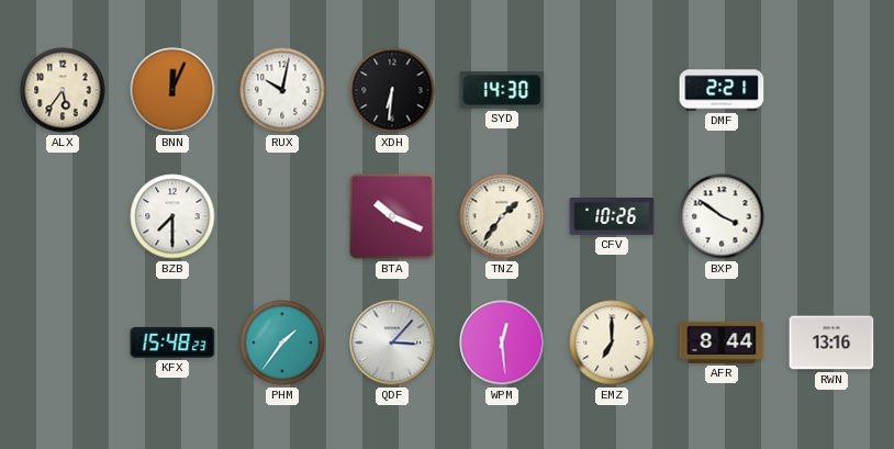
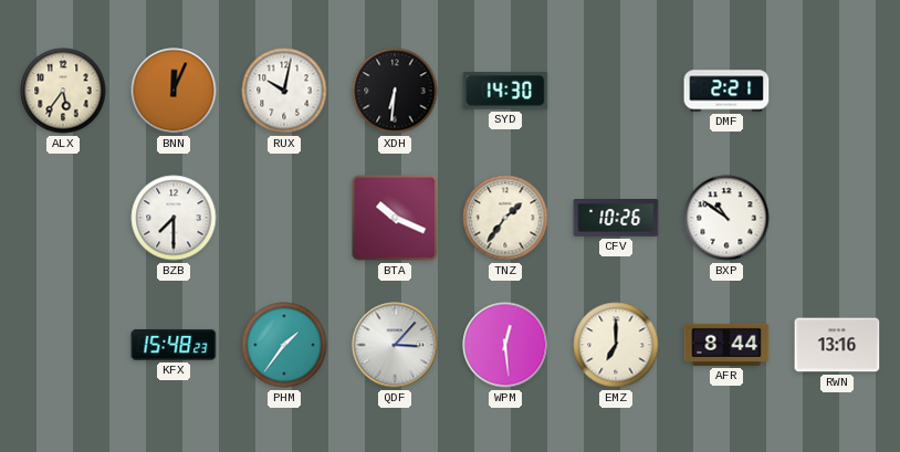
BXP: 3:51 -> 10:51 (726, 218)
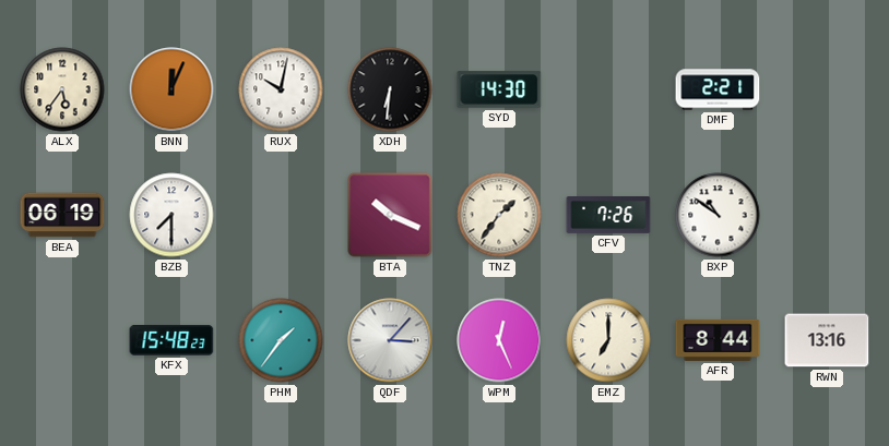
BEA: none -> 06:19 (62, 215)
CFV: 10:26 -> 7:26 (608, 216)
WPM: 12:29 -> 12:26 (499, 340)
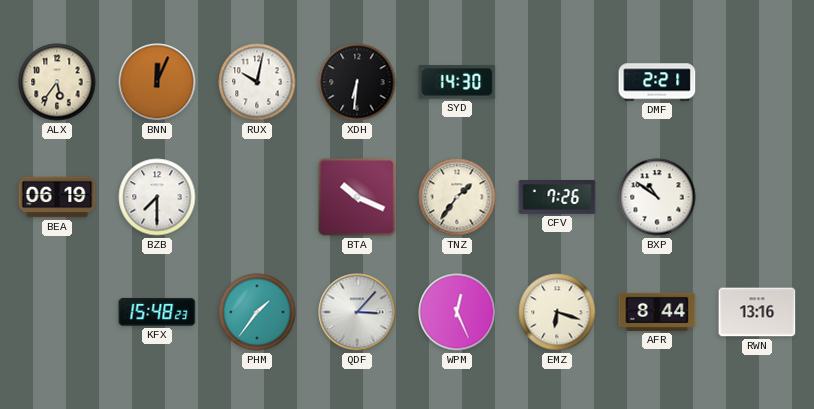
EMZ: 7:00 -> 6:18 (557, 312)
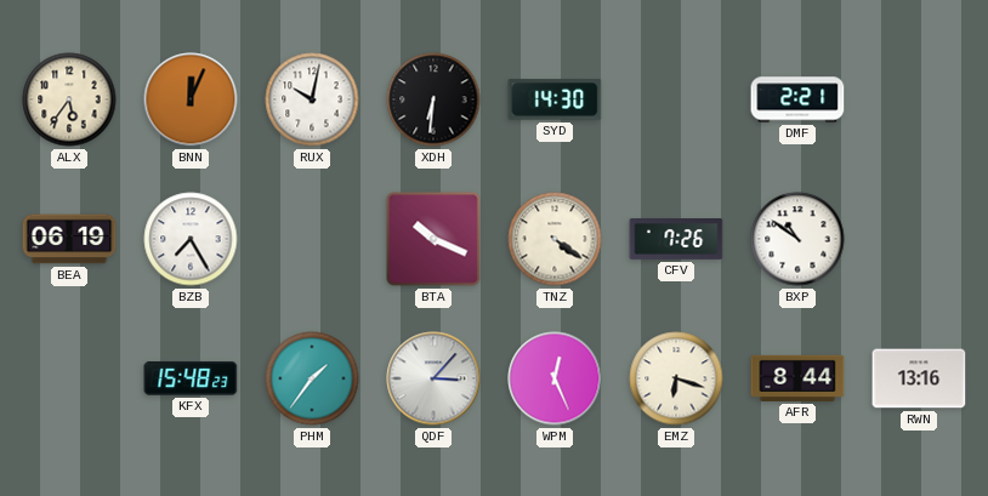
BZB: 7:30 -> 7:25 (191, 239)
TNZ: 1:36 -> 4:21 (555, 239)
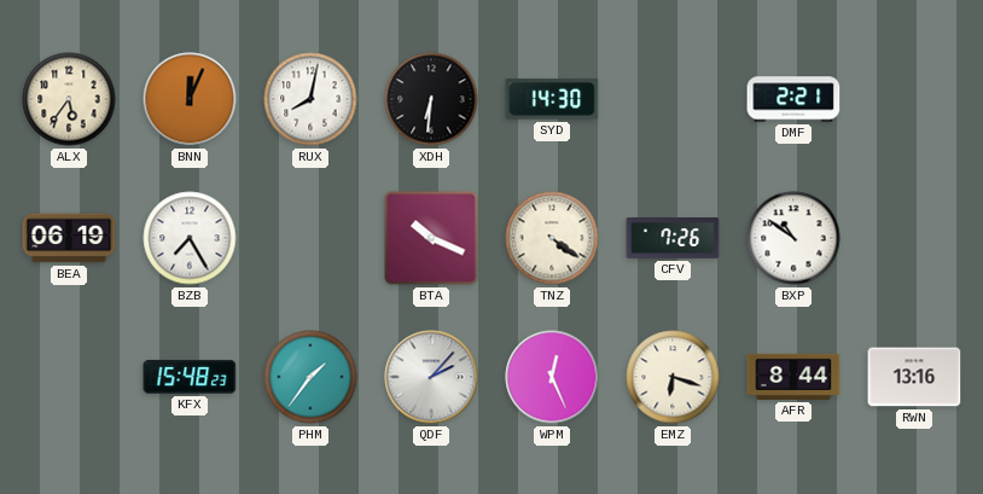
RUX: 10:02 -> 8:02 (310, 99)
QDF: 3:07 -> 2:07 (431, 377)
